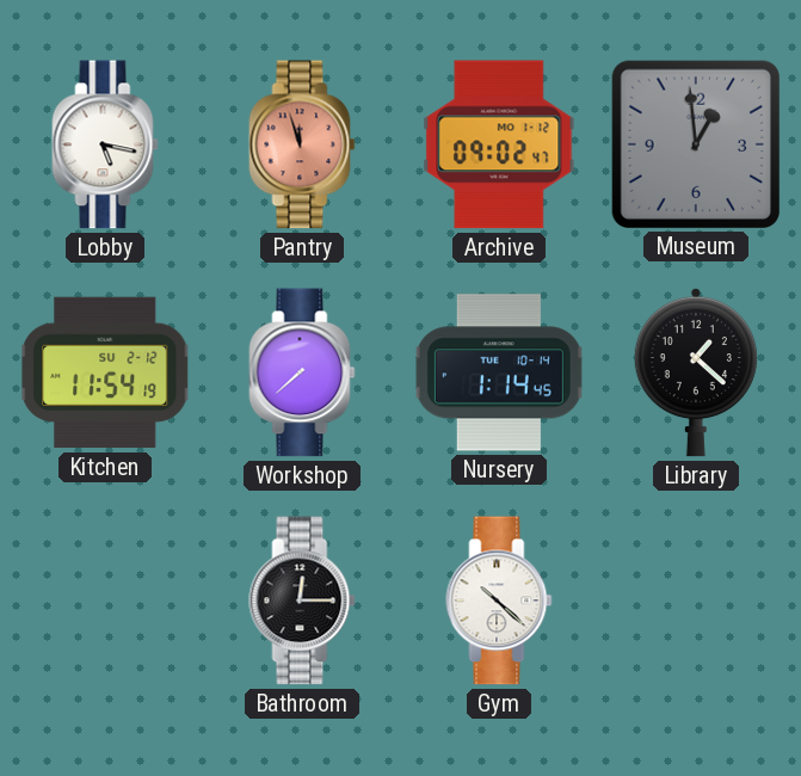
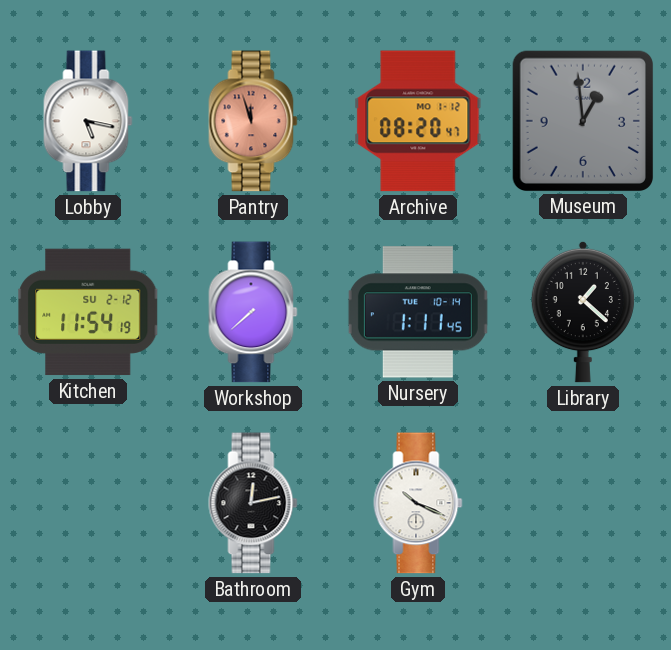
Archive: 09:02 -> 08:20 (418, 121)
Nursery: 1:14 -> 1:11 (418, 312)
Bathroom: 12:15 -> 12:13 (253, 503)
Gym: 10:22 -> 10:19 (418, 503)
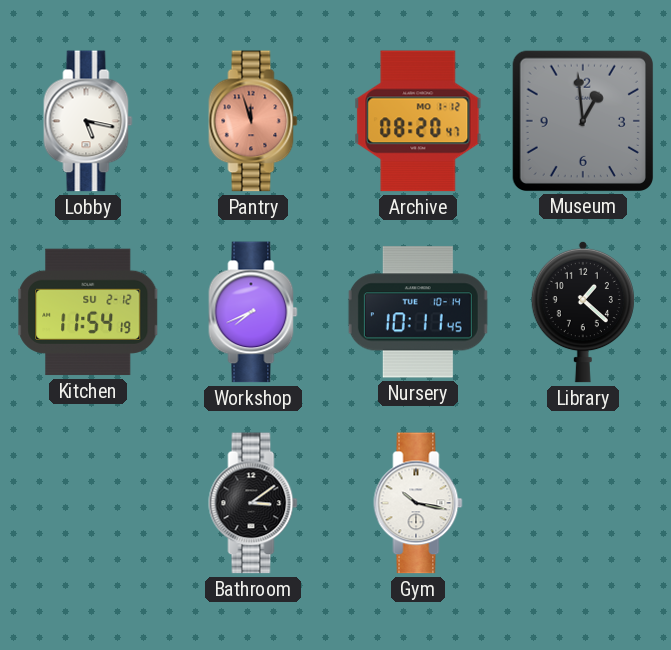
Workshop: 7:38 -> 7:41 (253, 312)
Nursery: 1:11 -> 10:11 (418, 312)
Bathroom: 12:13 -> 3:09 (253, 503)
Gym: 10:19 -> 10:17 (418, 503)
